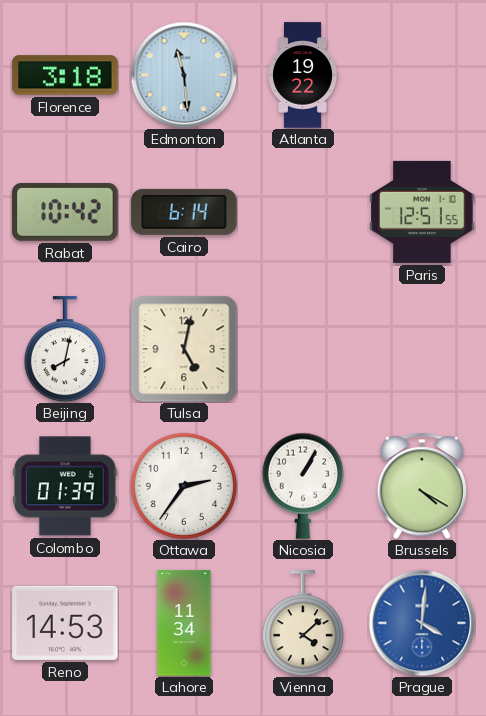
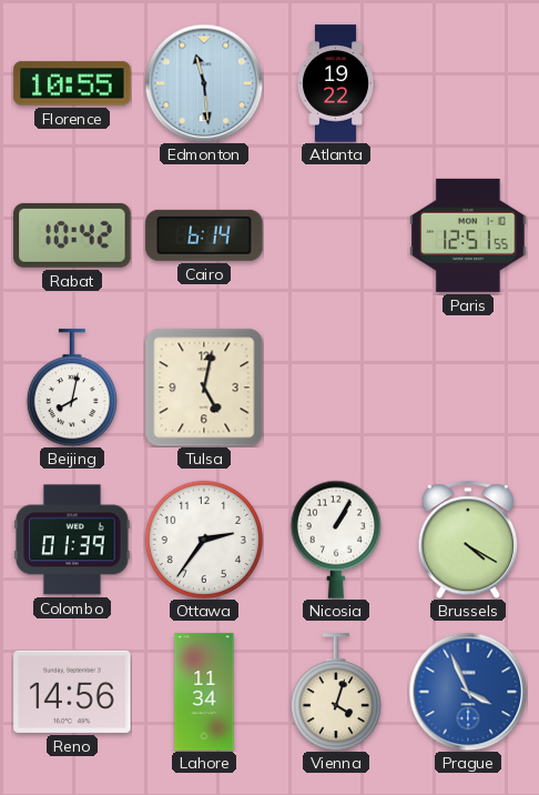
Florence: 3:18 -> 10:55 (72, 83)
Reno: 14:53 -> 14:56 (72, 692)
Vienna: 4:08 -> 4:03 (336, 692)
Prague: 4:01 -> 3:56 (468, 692)
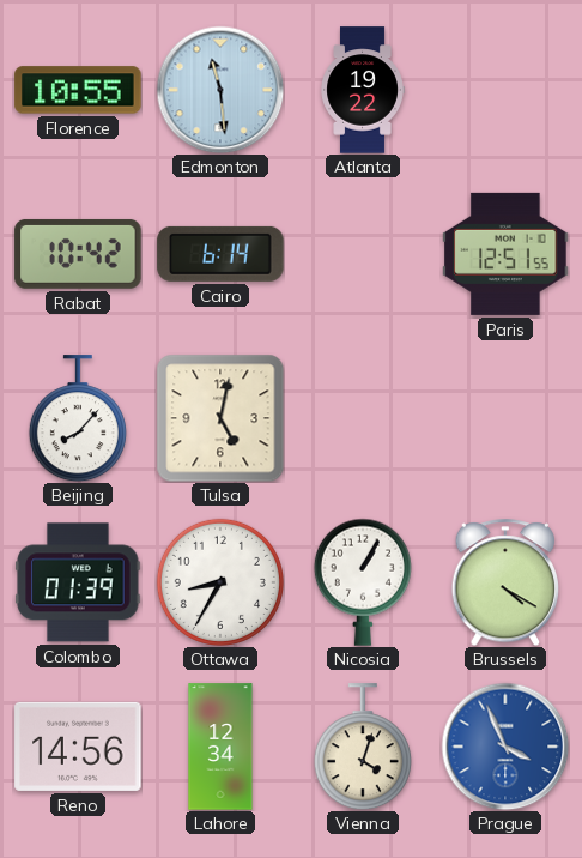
Beijing: 8:02 -> 8:07 (78, 418)
Ottawa: 2:36 -> 8:35 (220, 582)
Lahore: 11:34 -> 12:34 (220, 747)
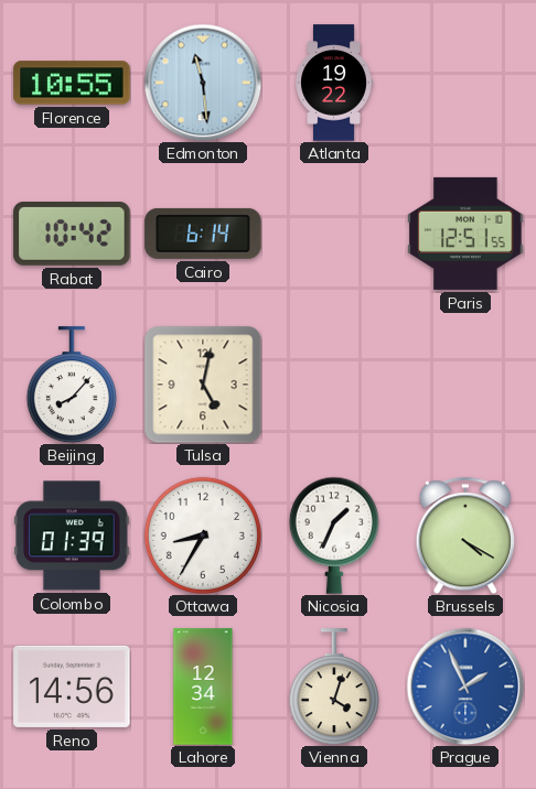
Nicosia: 1:05 -> 1:34 (334, 536)
Prague: 3:56 -> 1:56 (465, 687)
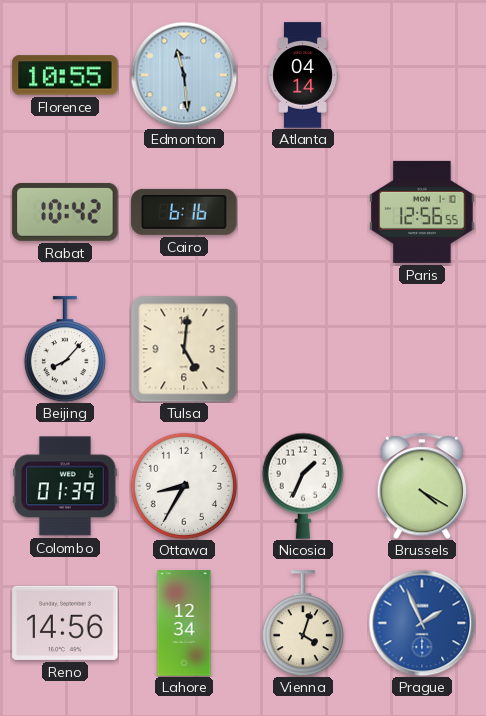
Atlanta: 19:22 -> 04:14 (303, 75)
Cairo: 6:14 -> 6:16 (184, 212)
Paris: 12:51 -> 12:56 (422, 212)
Tulsa: 5:02 -> 5:01 (184, 349)
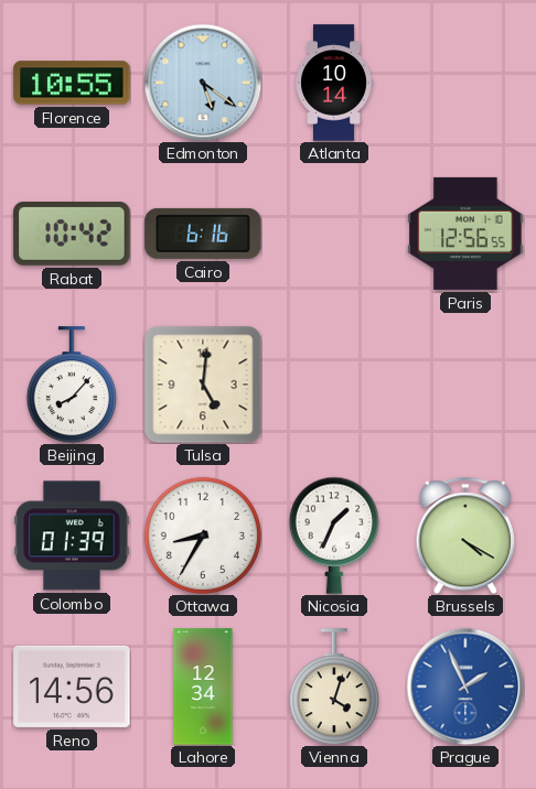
Edmonton: 11:29 -> 5:21 (203, 83)
Atlanta: 04:14 -> 10:14 (334, 83)
